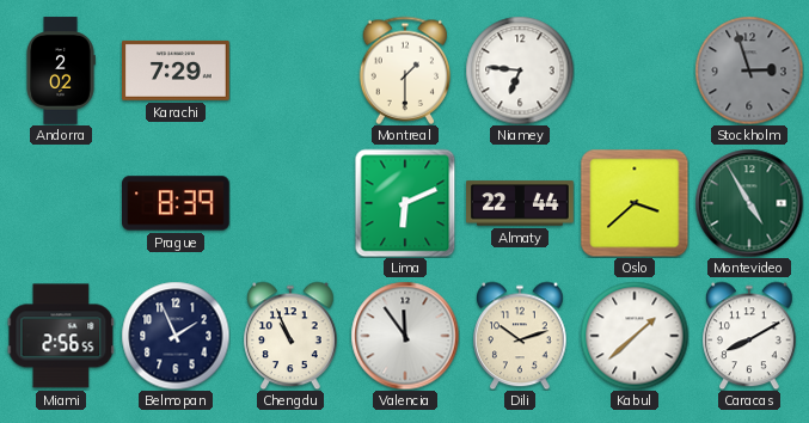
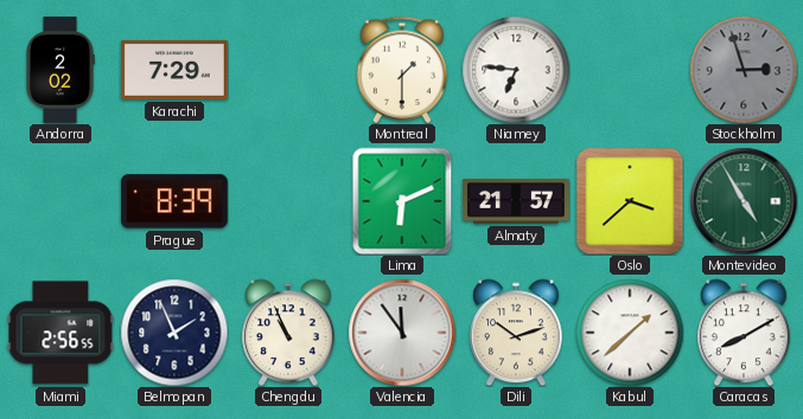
Almaty: 22:44 -> 21:57 (516, 201)
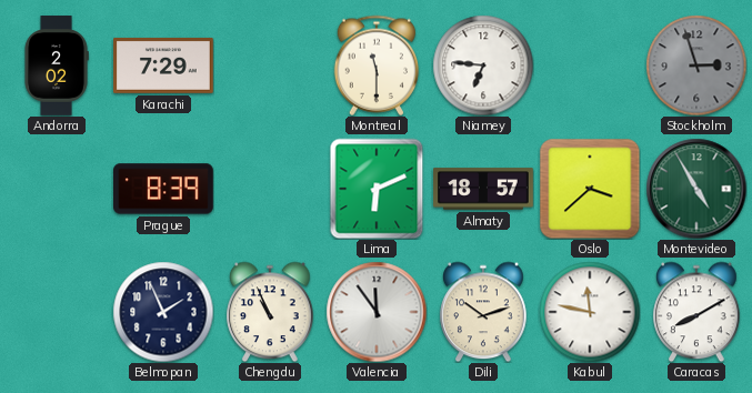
Montreal: 1:30 -> 11:30 (375, 65)
Almaty: 21:57 -> 18:57 (483, 189)
Miami: 2:56 -> none (60, 333)
Kabul: 1:38 -> 11:47 (590, 312)
